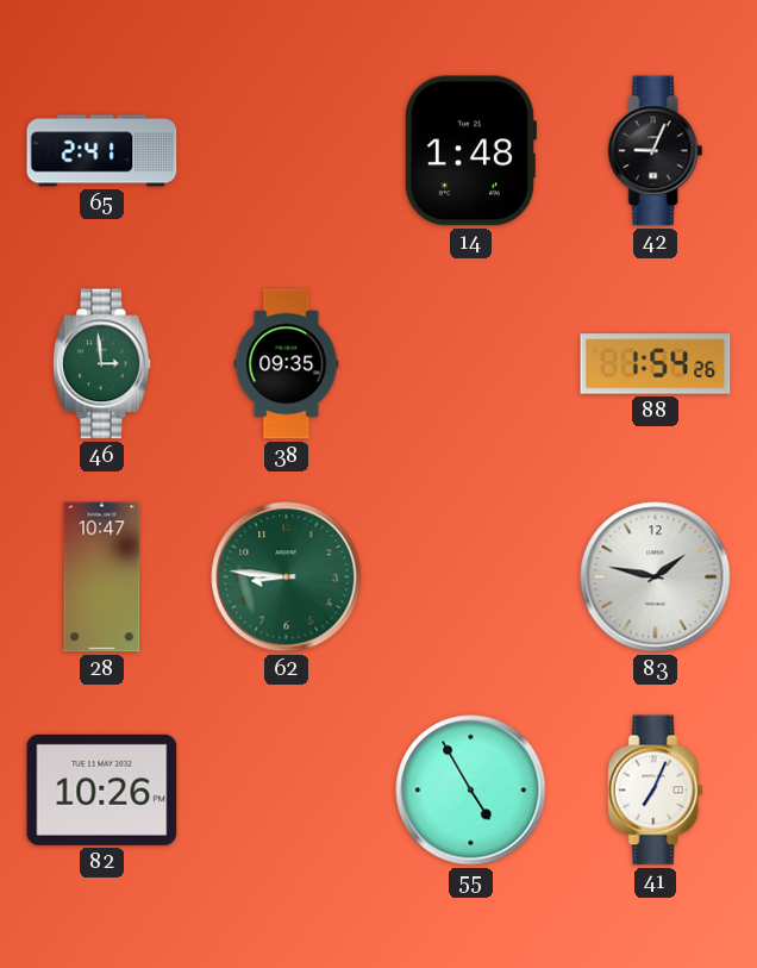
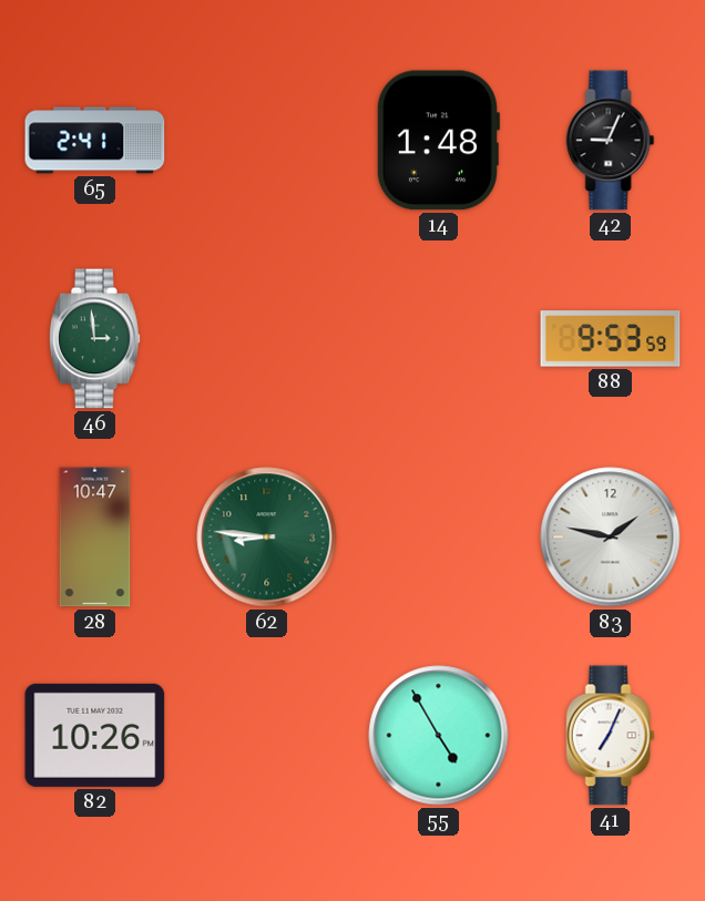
38: 09:35 -> none (287, 364)
88: 1:54 -> 9:53 (611, 339)
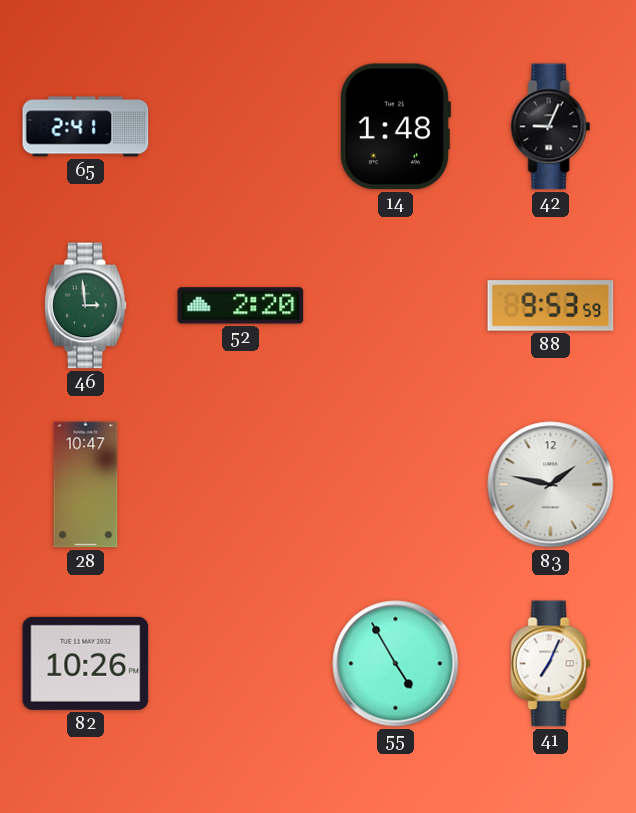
52: none -> 2:20 (241, 306)
62: 8:46 -> none (267, 537)
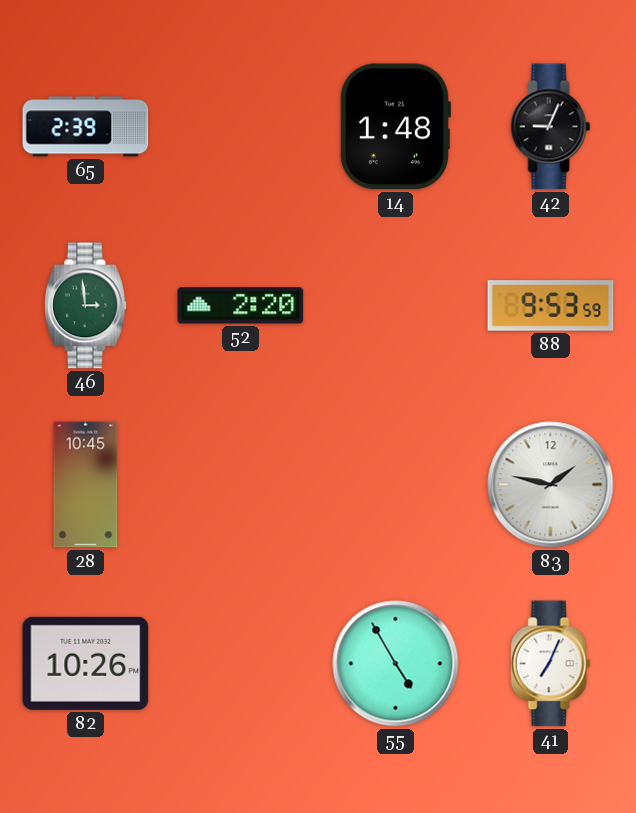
65: 2:41 -> 2:39 (86, 127)
28: 10:47 -> 10:45 (86, 485)
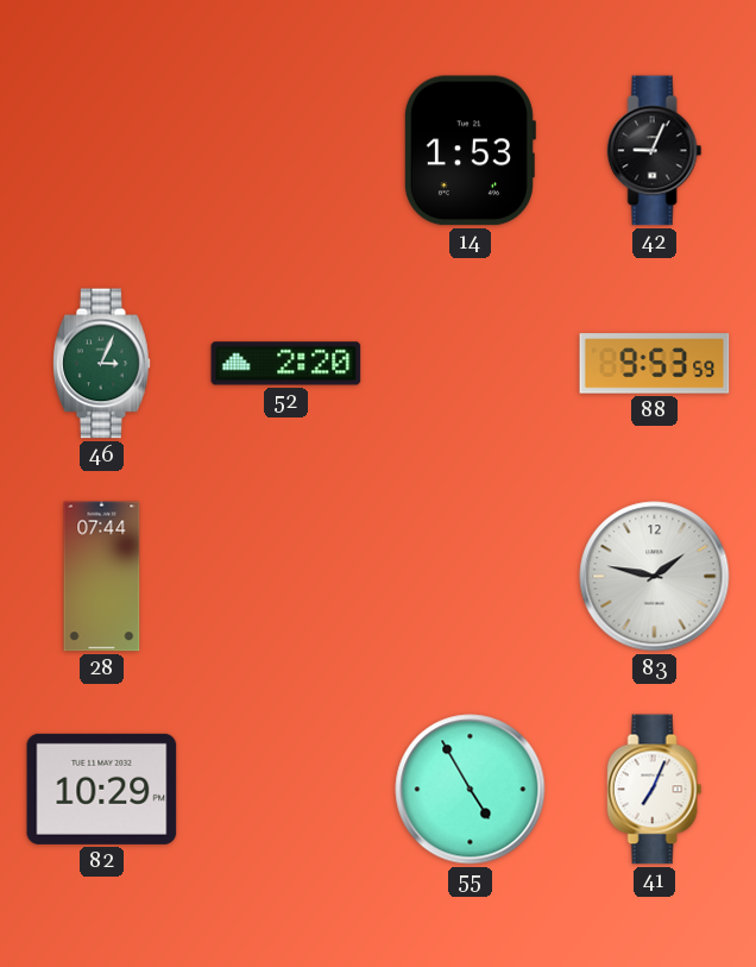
65: 2:39 -> none (86, 127)
14: 1:48 -> 1:53 (470, 151)
46: 2:59 -> 3:04 (102, 364)
28: 10:45 -> 07:44 (102, 577)
82: 10:26 -> 10:29 (102, 789)
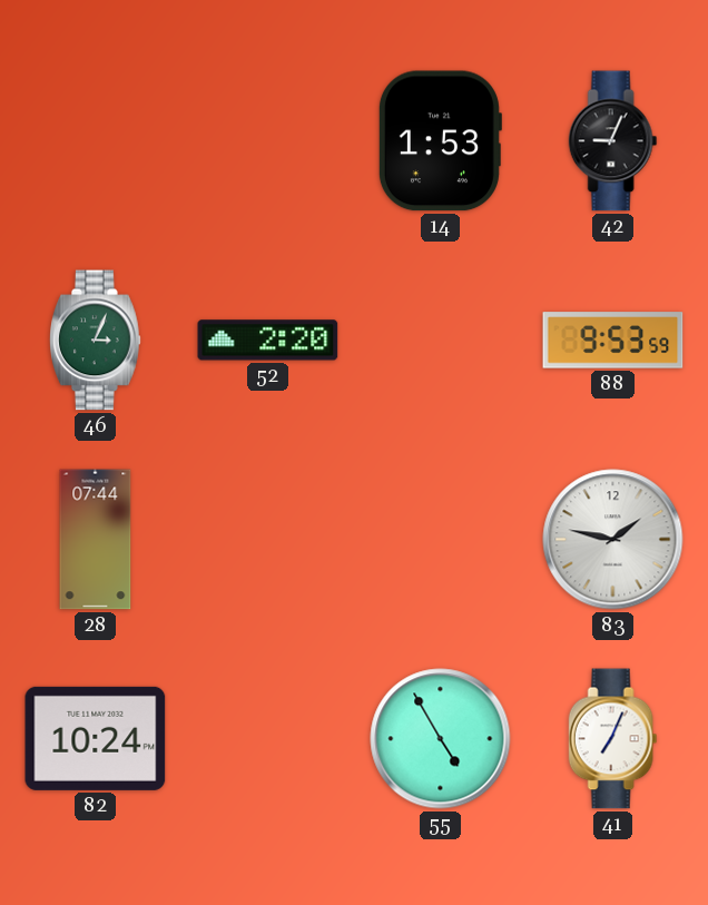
82: 10:29 -> 10:24 (96, 738)
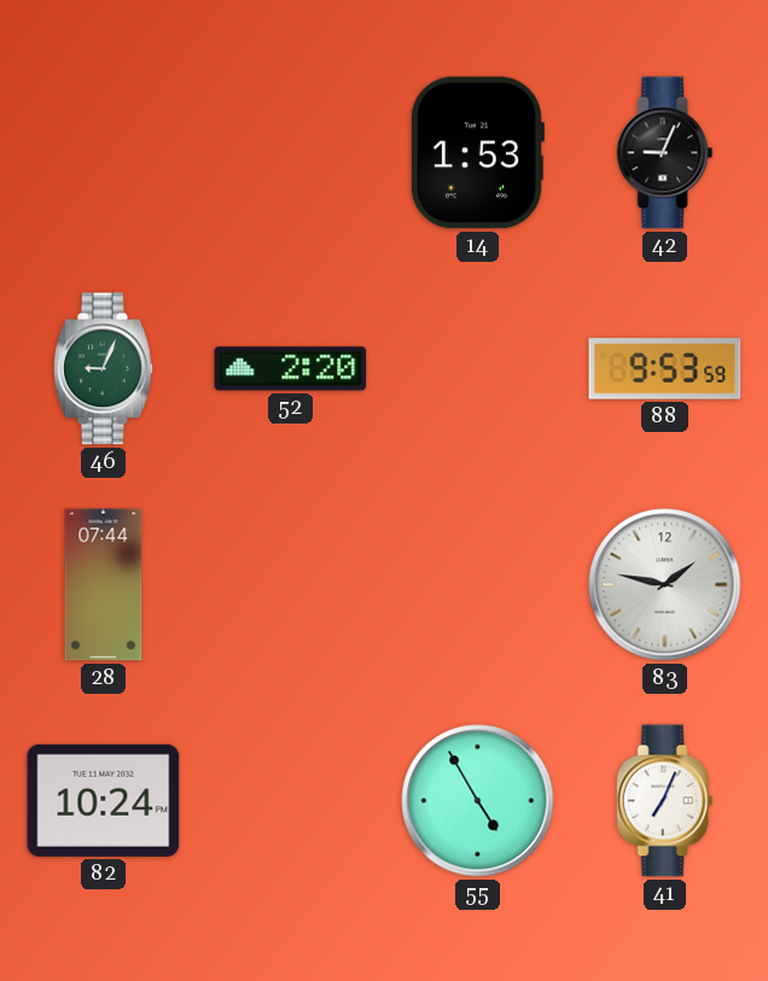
46: 3:04 -> 9:04 (104, 369)
